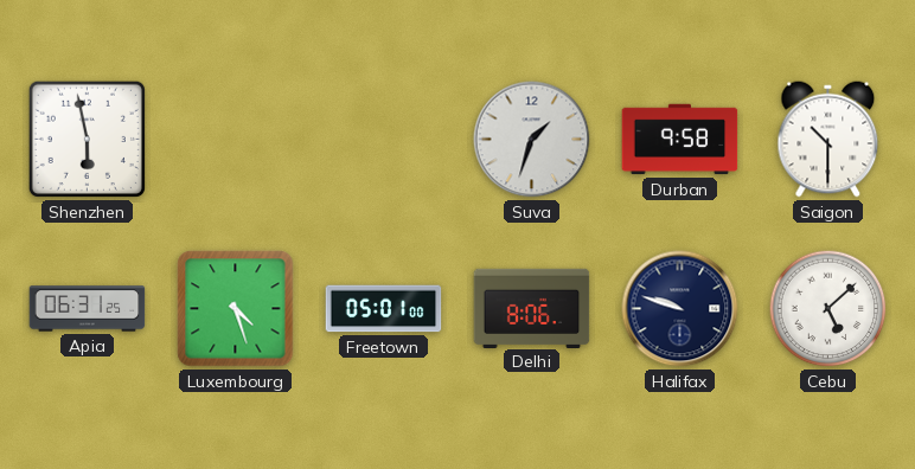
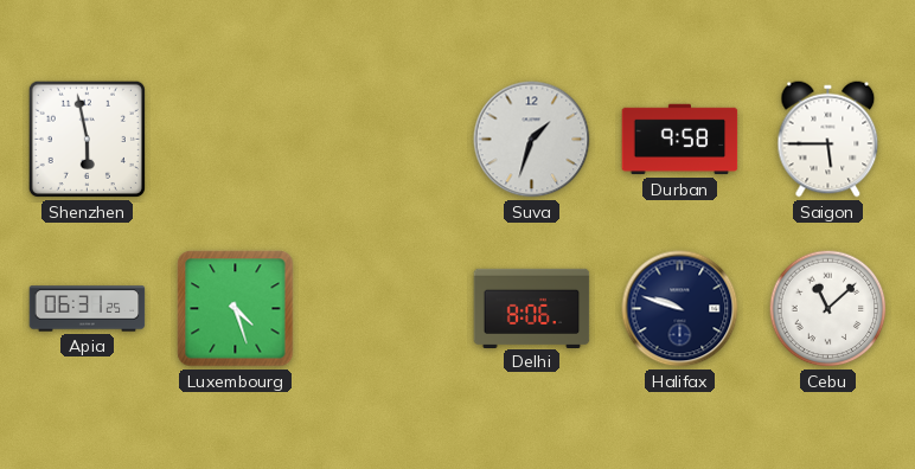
Saigon: 10:30 -> 5:45 (828, 140)
Freetown: 05:01 -> none (384, 309)
Cebu: 5:08 -> 11:08 (828, 309)
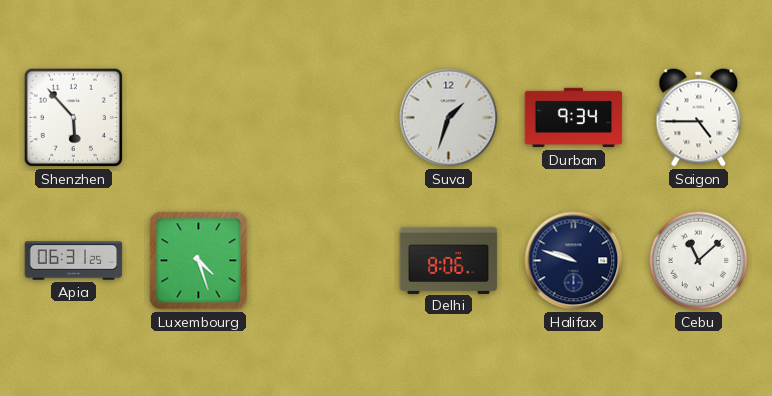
Shenzhen: 5:58 -> 5:53 (73, 117)
Durban: 9:58 -> 9:34 (574, 118)
Saigon: 5:45 -> 4:45 (699, 118)
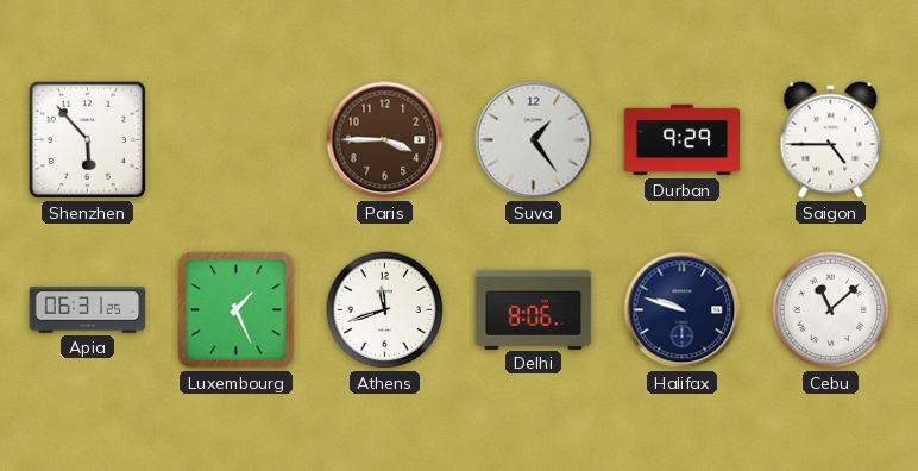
Paris: none -> 3:45 (385, 140)
Suva: 1:33 -> 1:24 (534, 140)
Durban: 9:34 -> 9:29 (683, 140)
Luxembourg: 4:27 -> 1:26 (237, 310)
Athens: none -> 11:42 (385, 310)
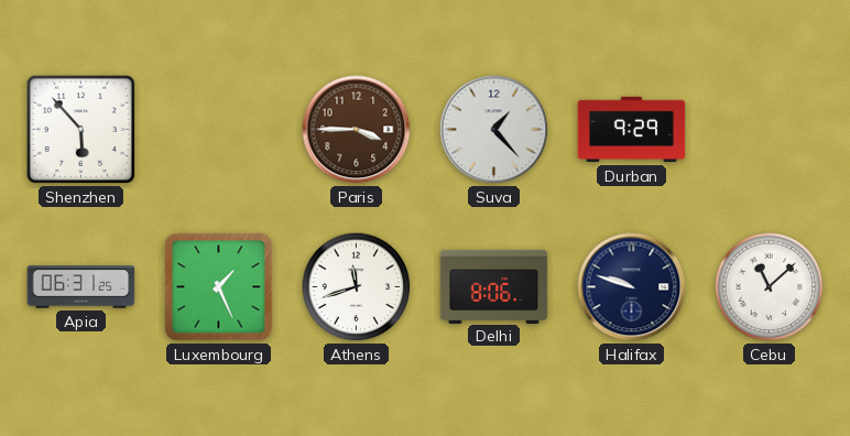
Suva: 1:24 -> 1:23 (494, 130)
Saigon: 4:45 -> none (831, 140)
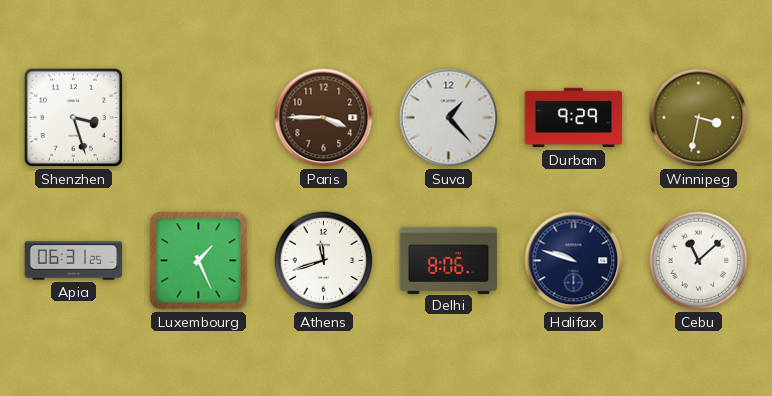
Shenzhen: 5:53 -> 3:27 (73, 117)
Winnipeg: none -> 3:32 (699, 118)
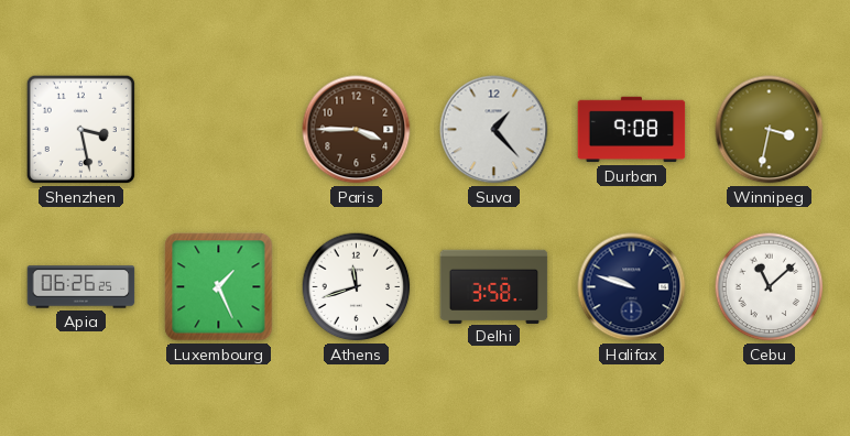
Shenzhen: 3:27 -> 3:28 (80, 129)
Durban: 9:29 -> 9:08 (632, 130)
Apia: 06:31 -> 06:26 (81, 287)
Delhi: 8:06 -> 3:58 (494, 286)
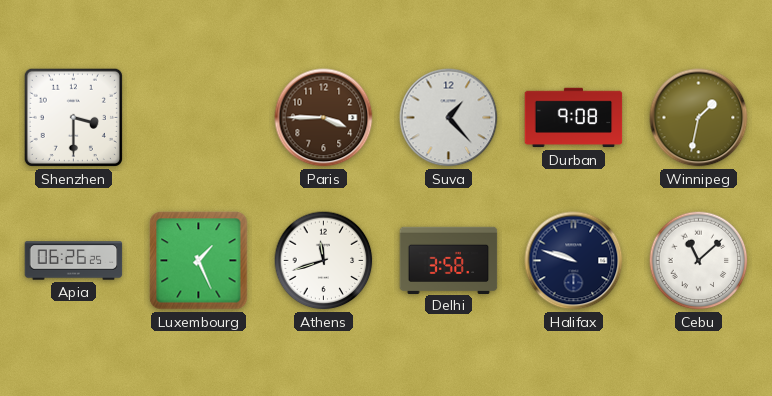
Shenzhen: 3:28 -> 3:30 (73, 117)
Winnipeg: 3:32 -> 1:32 (699, 118)
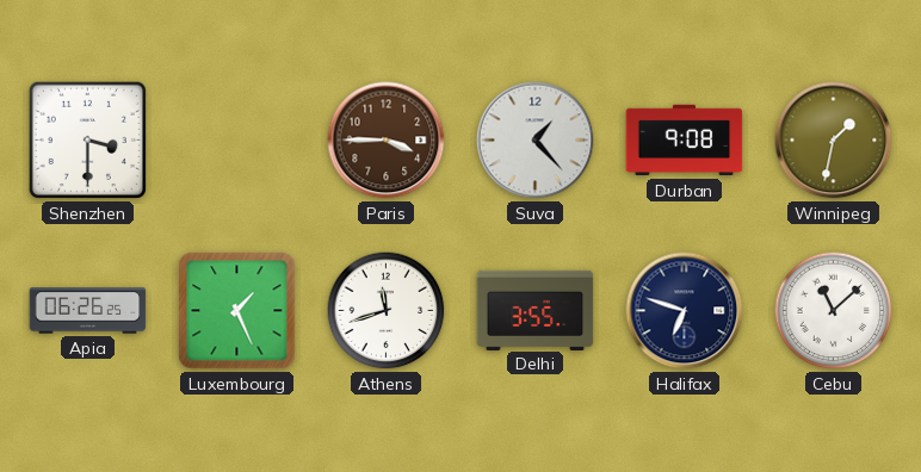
Delhi: 3:58 -> 3:55 (536, 310)
Halifax: 9:48 -> 6:48 (685, 311)
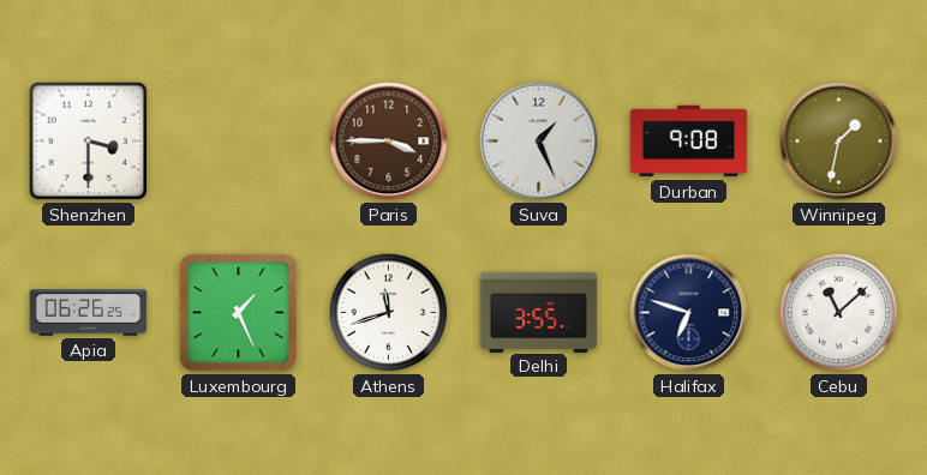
Suva: 1:23 -> 1:26 (539, 142)
